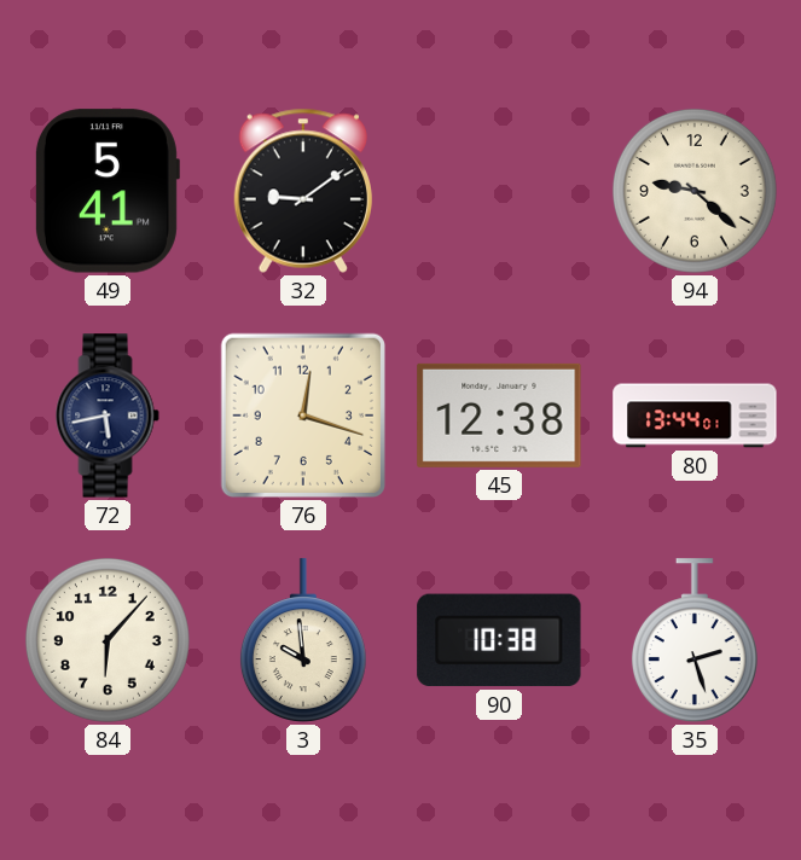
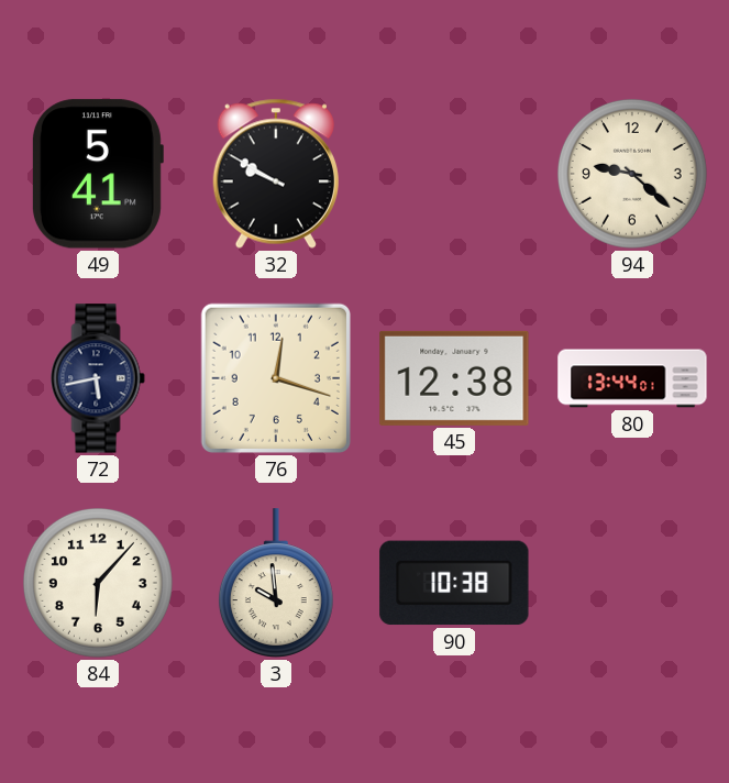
32: 9:09 -> 9:50 (276, 174)
35: 2:27 -> none (695, 640)
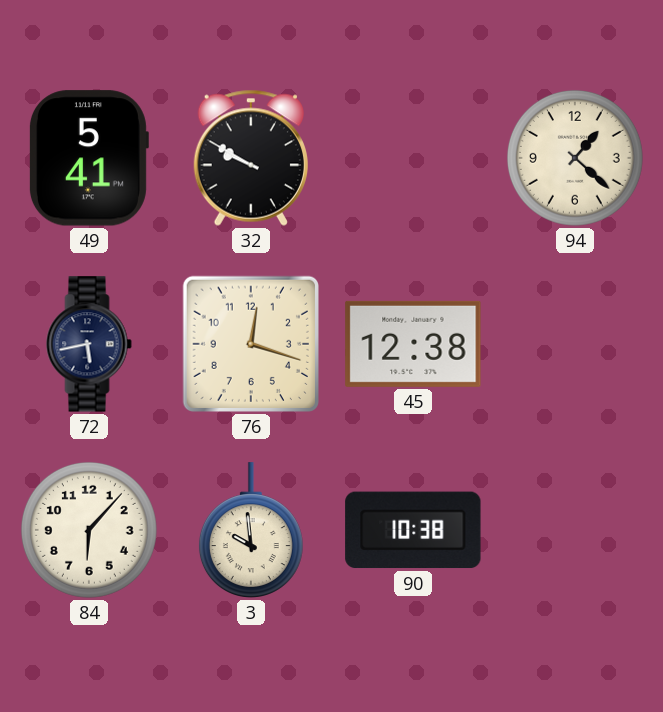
94: 9:22 -> 1:22 (575, 158)
80: 13:44 -> none (632, 378)
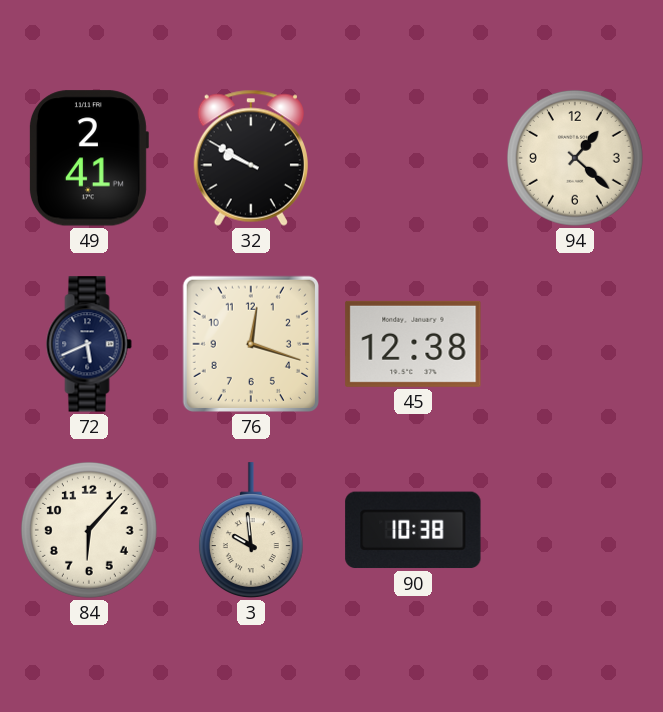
49: 5:41 -> 2:41 (88, 158)
72: 5:43 -> 5:41 (89, 344)
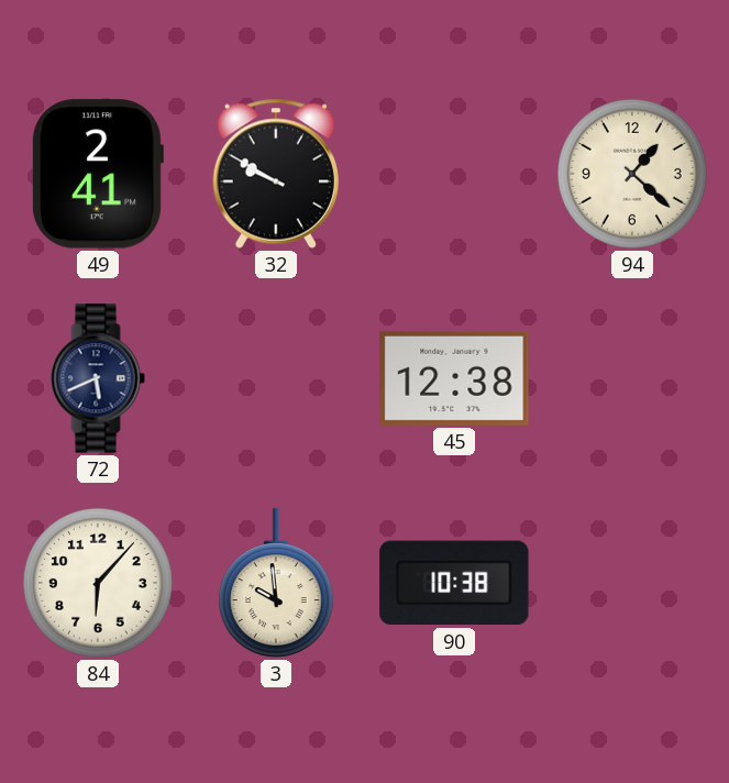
76: 12:18 -> none (251, 344)
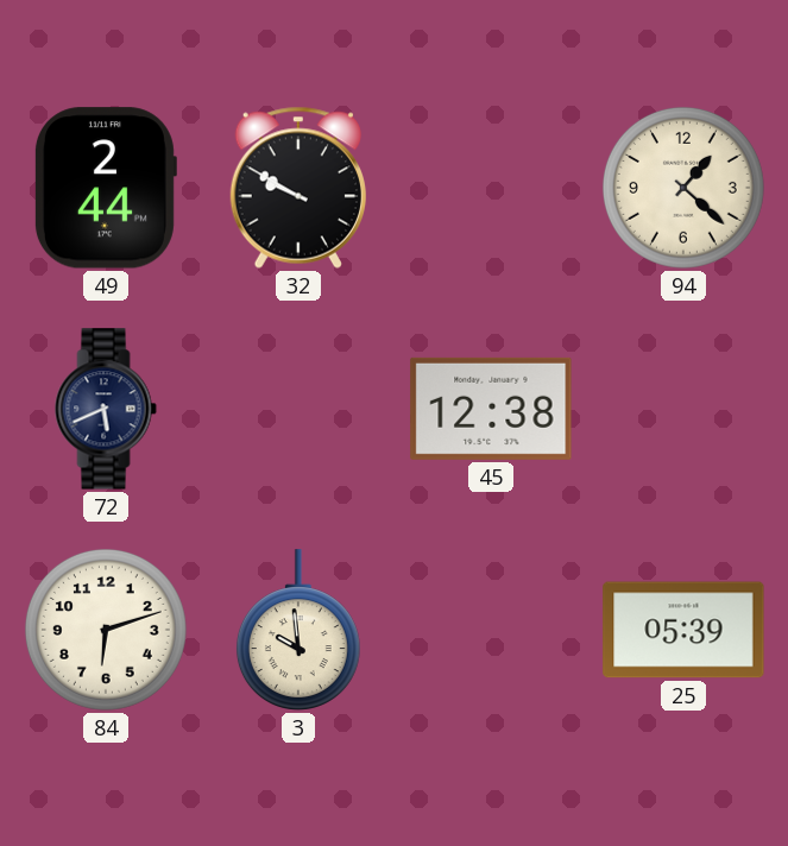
49: 2:41 -> 2:44 (105, 188)
84: 6:07 -> 6:12 (106, 630)
90: 10:38 -> none (454, 583)
25: none -> 05:39 (683, 630)
